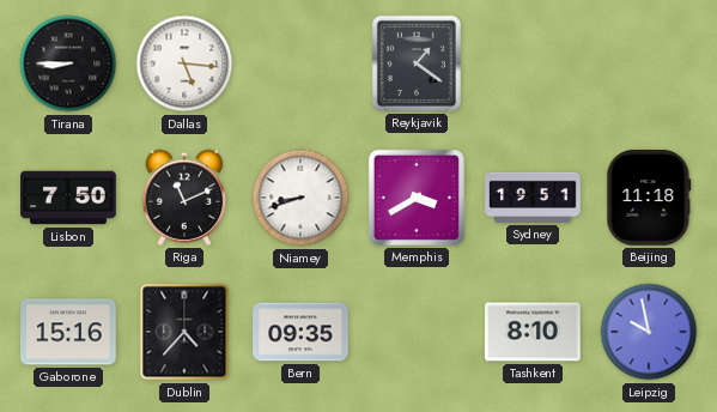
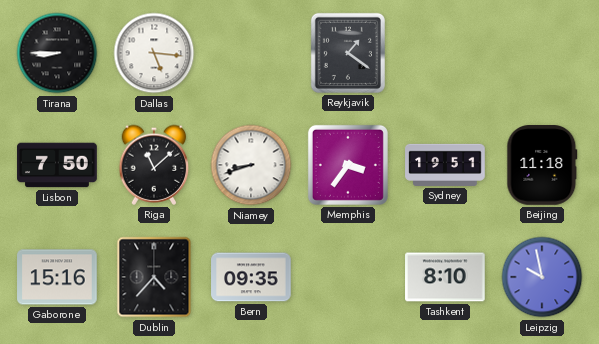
Riga: 11:11 -> 11:08 (154, 165)
Memphis: 3:40 -> 3:36 (348, 165)
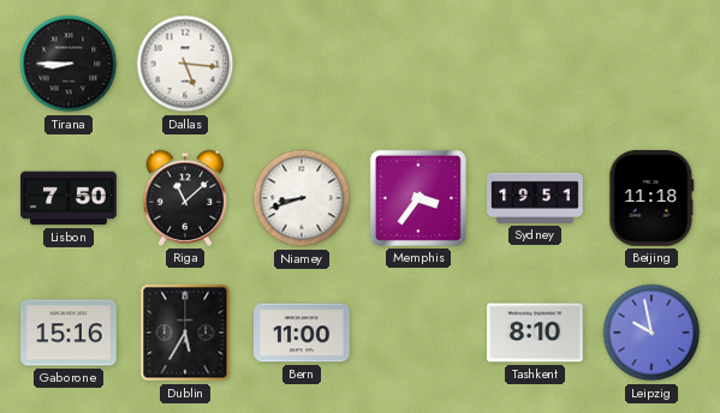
Reykjavik: 1:21 -> none (348, 53)
Dublin: 4:37 -> 5:35 (185, 333)
Bern: 09:35 -> 11:00 (302, 333)
